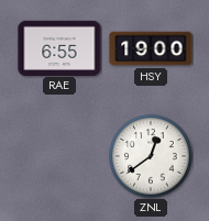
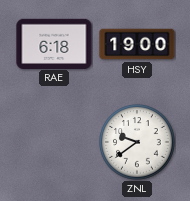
RAE: 6:55 -> 6:18 (54, 43)
ZNL: 12:39 -> 9:39 (137, 142)
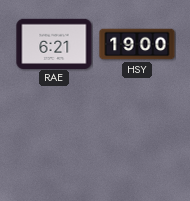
RAE: 6:18 -> 6:21 (54, 43)
ZNL: 9:39 -> none (137, 142)
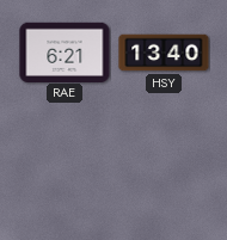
HSY: 19:00 -> 13:40 (164, 53)
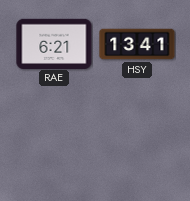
HSY: 13:40 -> 13:41 (137, 44)
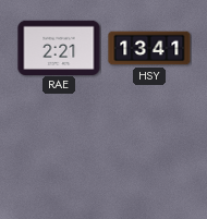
RAE: 6:21 -> 2:21 (59, 47)
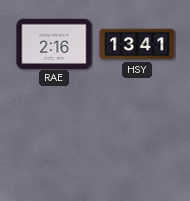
RAE: 2:21 -> 2:16 (54, 43)
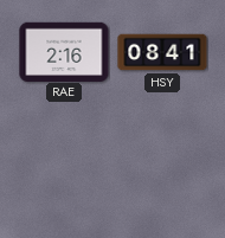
HSY: 13:41 -> 08:41 (162, 52)
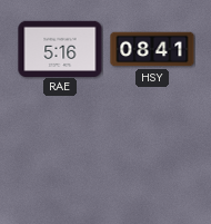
RAE: 2:16 -> 5:16 (60, 48)
